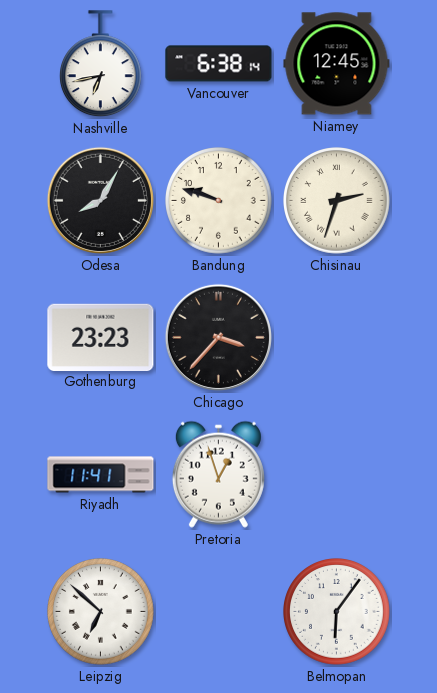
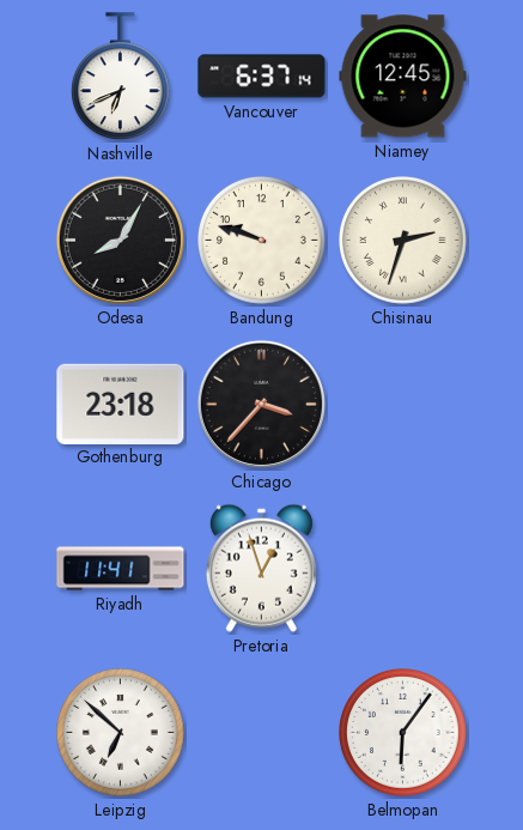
Nashville: 6:43 -> 6:41 (121, 77)
Vancouver: 6:38 -> 6:37 (262, 77)
Gothenburg: 23:23 -> 23:18 (121, 404)
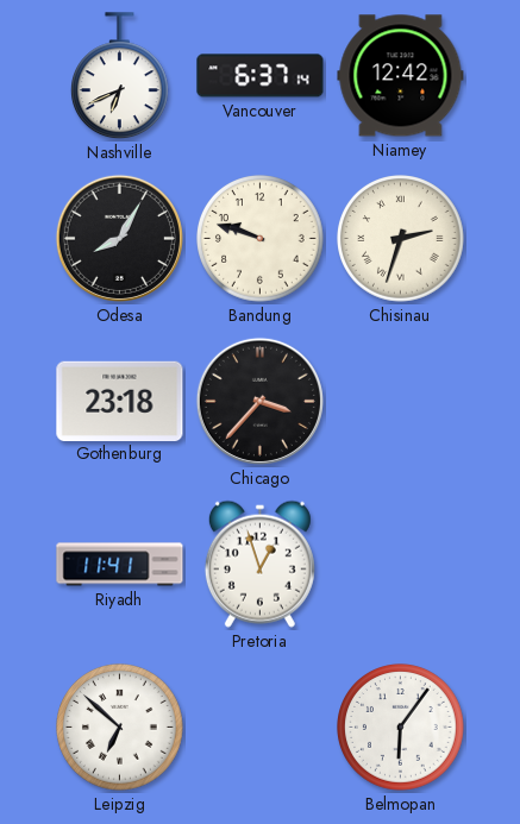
Niamey: 12:45 -> 12:42 (401, 76)
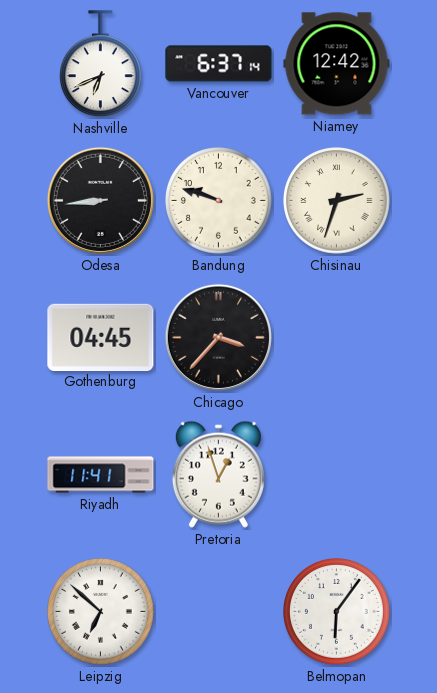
Odesa: 8:05 -> 8:44 (100, 200)
Gothenburg: 23:18 -> 04:45 (101, 337)
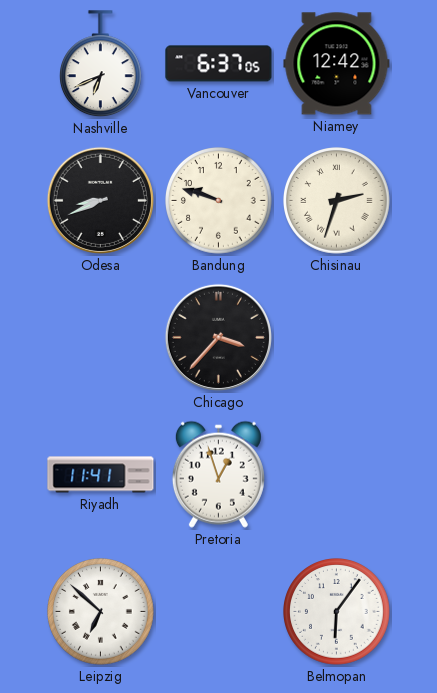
Vancouver: 6:37:14 -> 6:37:05 (219, 64)
Odesa: 8:44 -> 8:41 (100, 200)
Gothenburg: 04:45 -> none (101, 337)
